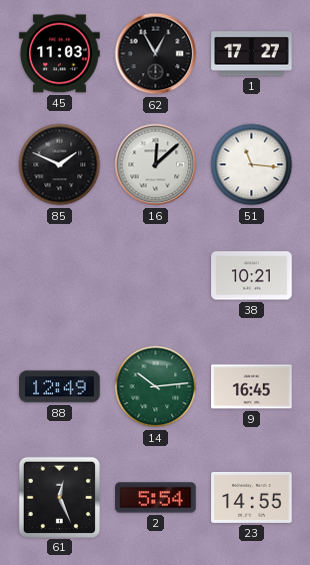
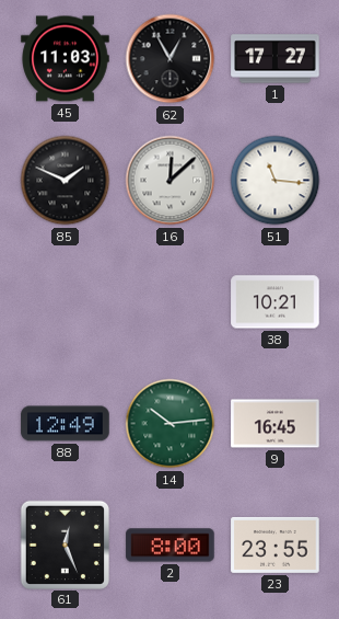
2: 5:54 -> 8:00 (171, 546)
23: 14:55 -> 23:55 (276, 545)
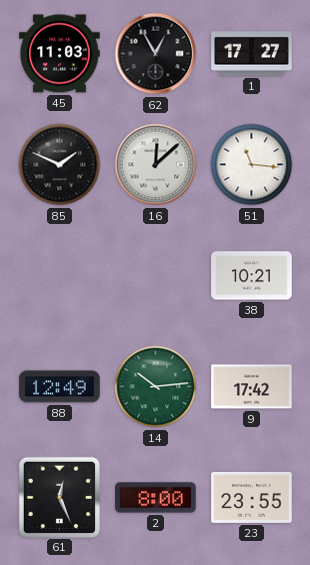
9: 16:45 -> 17:42 (252, 387)
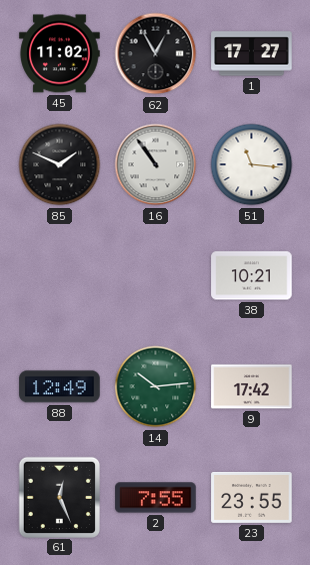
45: 11:03 -> 11:02 (60, 54)
16: 12:08 -> 10:54 (156, 165)
2: 8:00 -> 7:55 (156, 498)
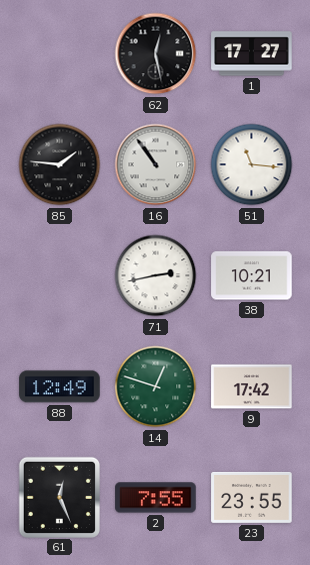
45: 11:02 -> none (60, 54)
62: 12:55 -> 12:28 (156, 54)
85: 1:49 -> 1:46 (60, 165)
71: none -> 2:43 (156, 276)
14: 10:14 -> 12:48 (156, 387)
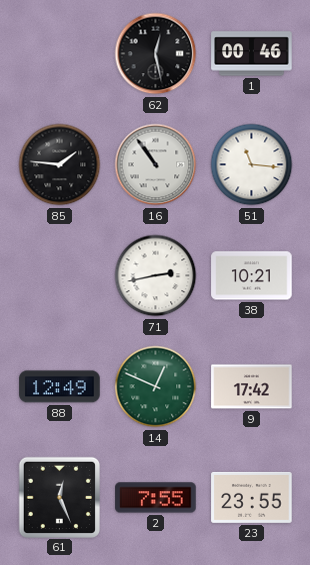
1: 17:27 -> 00:46 (252, 54)
14: 12:48 -> 12:49 (156, 387)
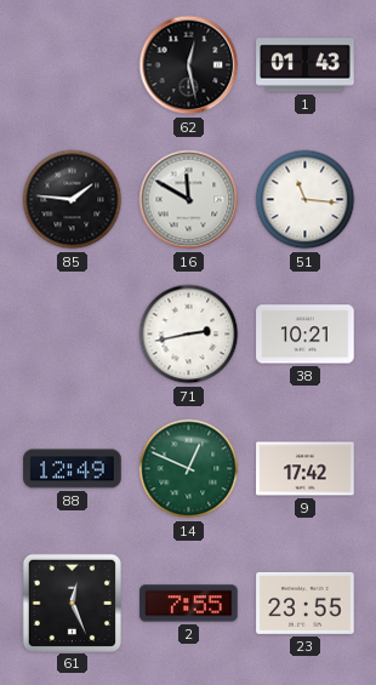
1: 00:46 -> 01:43 (306, 65)
16: 10:54 -> 11:50 (189, 200)
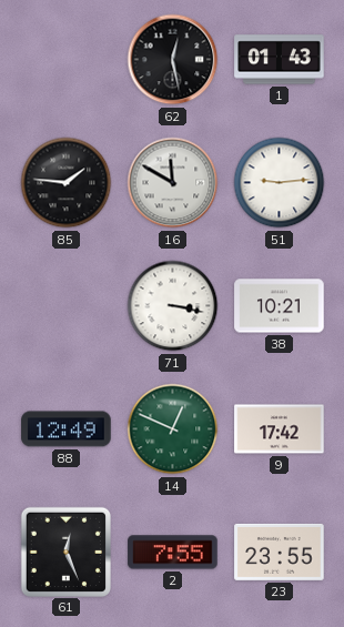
51: 11:16 -> 9:14 (280, 183)
71: 2:43 -> 3:17 (173, 306)
